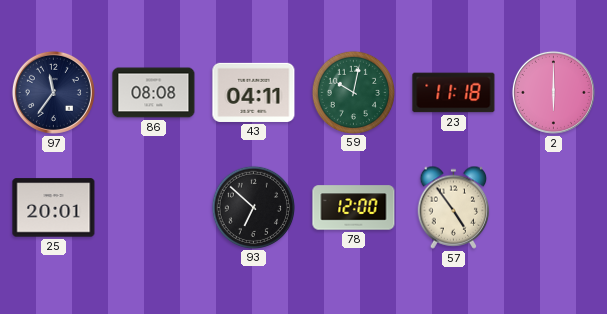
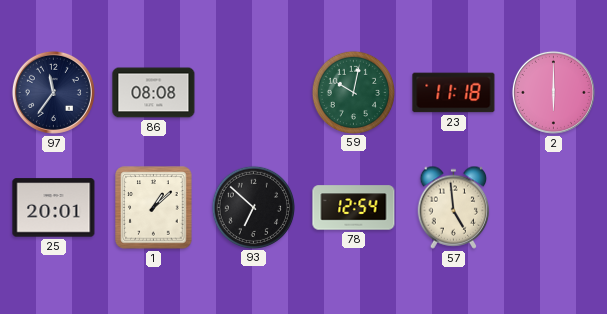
43: 04:11 -> none (254, 92)
1: none -> 1:08 (154, 208)
78: 12:00 -> 12:54 (354, 208)
57: 4:54 -> 4:59 (454, 207)
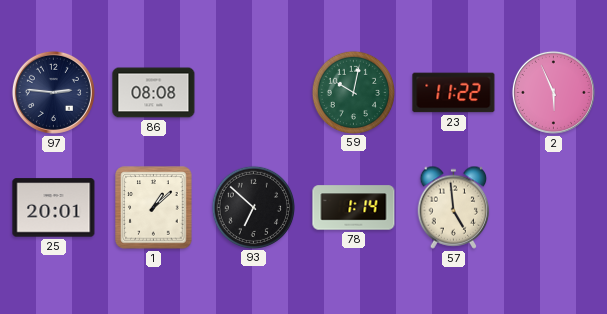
97: 11:36 -> 2:46 (53, 92)
23: 11:18 -> 11:22 (454, 93)
2: 6:00 -> 5:56 (553, 92)
78: 12:54 -> 1:14 (354, 208)
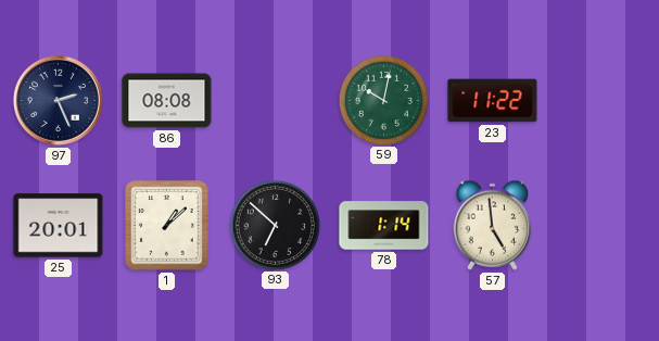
97: 2:46 -> 2:26 (58, 100)
2: 5:56 -> none (553, 92)
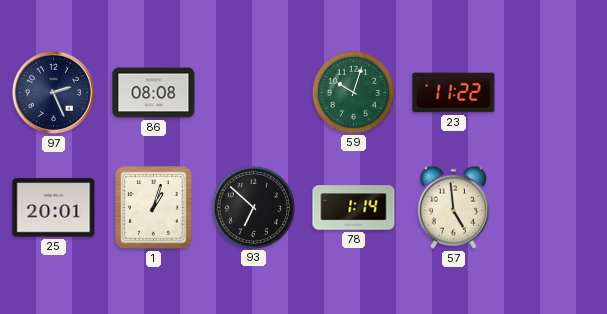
59: 10:02 -> 10:03 (353, 92)
1: 1:08 -> 1:03 (154, 208)
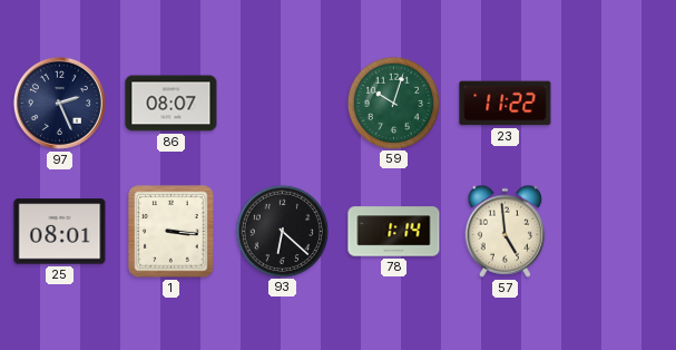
86: 08:08 -> 08:07 (172, 104)
25: 20:01 -> 08:01 (60, 232)
1: 1:03 -> 3:16 (172, 232)
93: 6:52 -> 6:22 (282, 231)
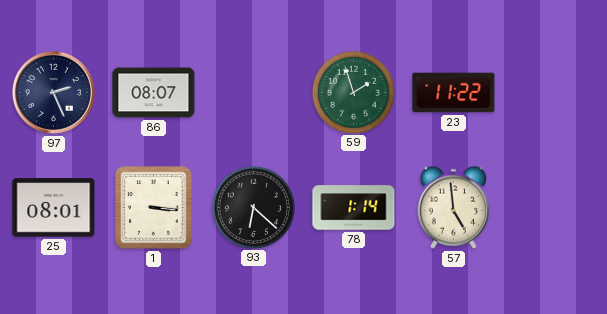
59: 10:03 -> 1:57 (353, 92)
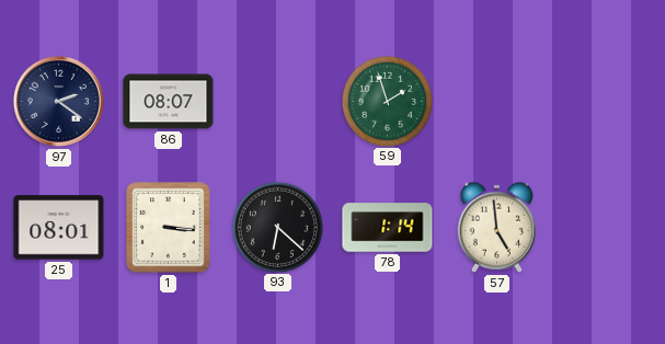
97: 2:26 -> 2:21 (58, 101)
23: 11:22 -> none (454, 93)
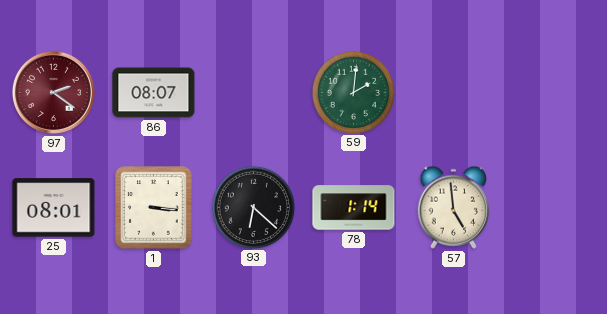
97 dial: navy -> burgundy (53, 92)
59: 1:57 -> 2:01 (353, 92)
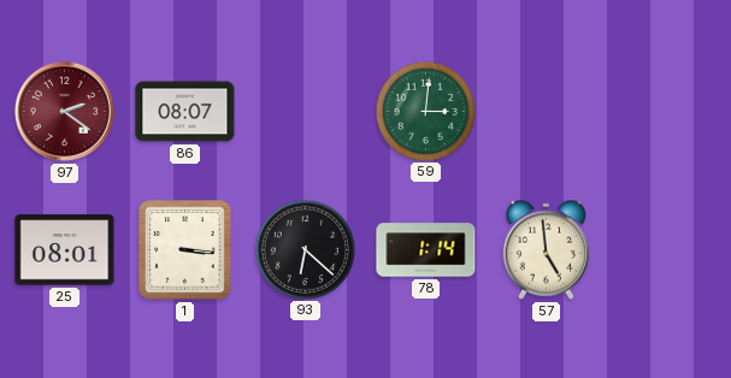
59: 2:01 -> 3:01 (425, 111)
